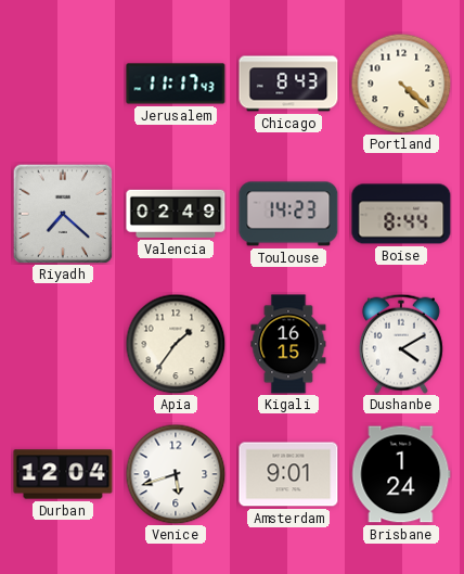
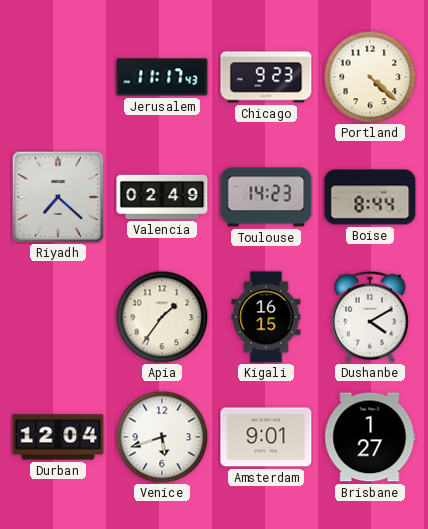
Chicago: 8:43 -> 9:23 (266, 77)
Brisbane: 1:24 -> 1:27 (370, 437)
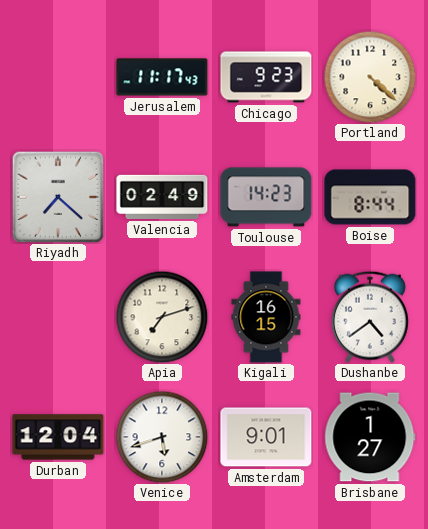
Apia: 1:36 -> 7:12 (162, 317)
Dushanbe: 4:10 -> 4:39 (370, 317)
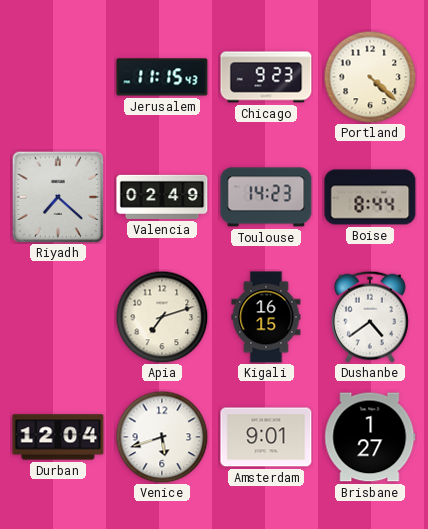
Jerusalem: 11:17 -> 11:15 (162, 77)
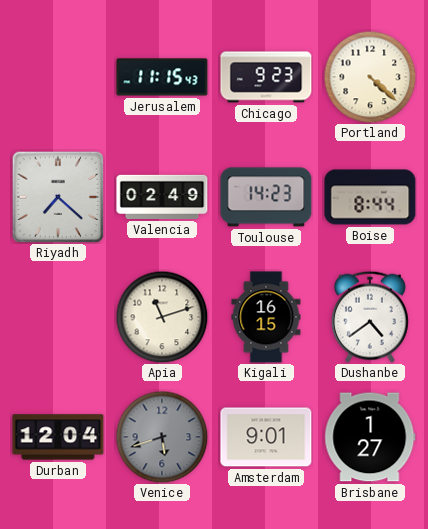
Apia: 7:12 -> 11:12 (162, 317)
Venice dial: white -> grey (162, 437)
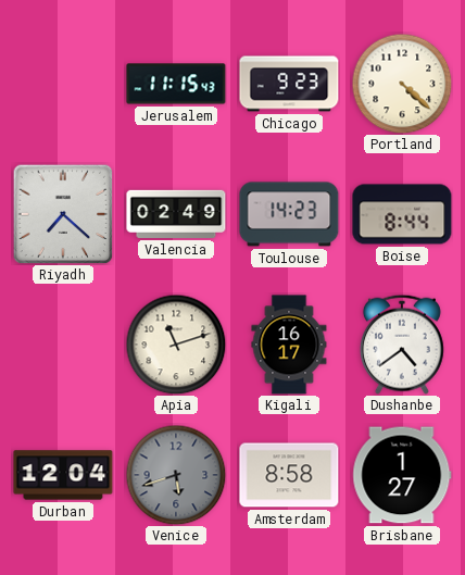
Kigali: 16:15 -> 16:17 (289, 345)
Amsterdam: 9:01 -> 8:58 (289, 475)
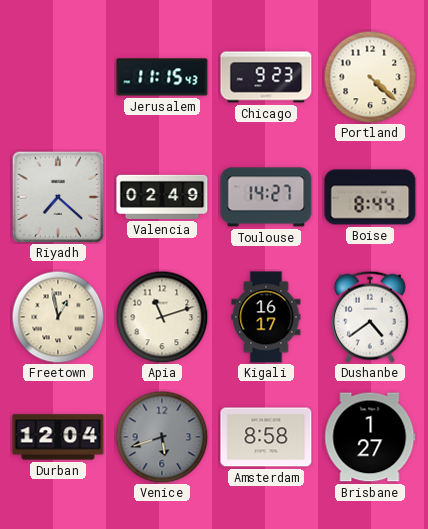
Toulouse: 14:23 -> 14:27 (266, 197)
Freetown: none -> 12:58 (58, 317)
